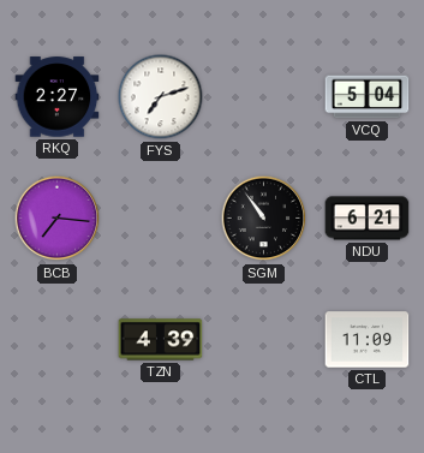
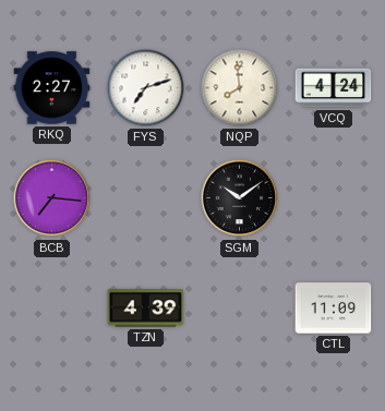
NQP: none -> 7:59 (240, 88)
VCQ: 5:04 -> 4:24 (334, 88)
SGM: 10:54 -> 10:09 (240, 198)
NDU: 6:21 -> none (368, 219)
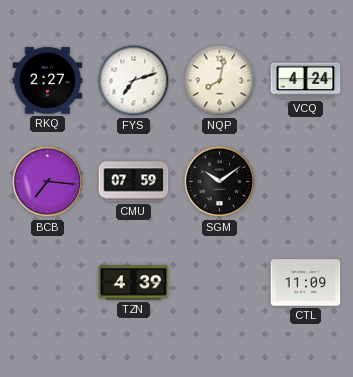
NQP: 7:59 -> 8:02 (220, 81)
CMU: none -> 07:59 (134, 182)
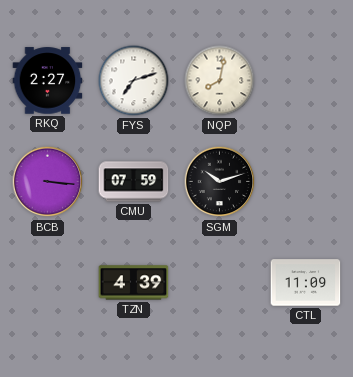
VCQ: 4:24 -> none (306, 81)
BCB: 7:16 -> 3:16 (48, 182)
SGM: 10:09 -> 10:12 (220, 182)
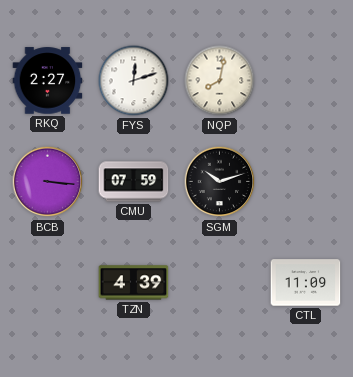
FYS: 7:12 -> 12:12 (134, 81)
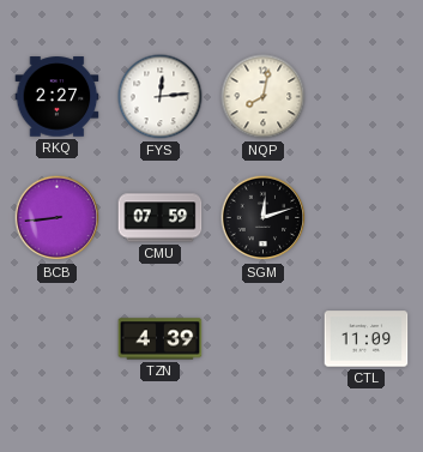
FYS: 12:12 -> 12:14 (161, 97)
BCB: 3:16 -> 8:44 (58, 218)
SGM: 10:12 -> 12:12 (264, 218)
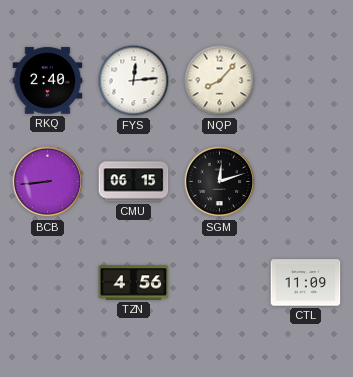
RKQ: 2:27 -> 2:40 (48, 81)
NQP: 8:02 -> 8:07 (220, 81)
CMU: 07:59 -> 06:15 (134, 182)
TZN: 4:39 -> 4:56 (134, 283)
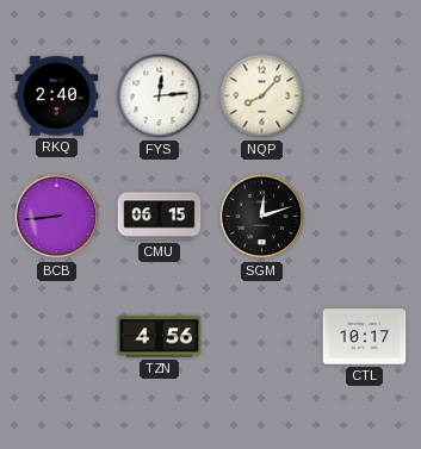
CTL: 11:09 -> 10:17 (365, 337)
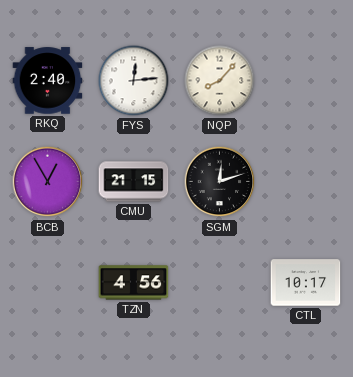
BCB: 8:44 -> 12:55 (48, 182)
CMU: 06:15 -> 21:15 (134, 182)
